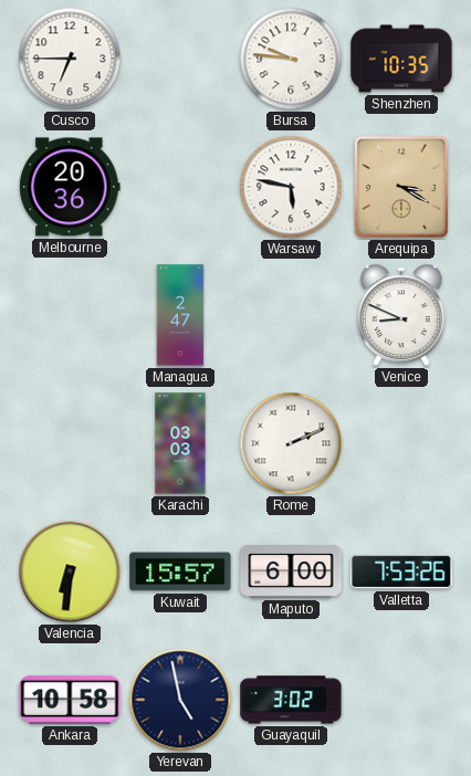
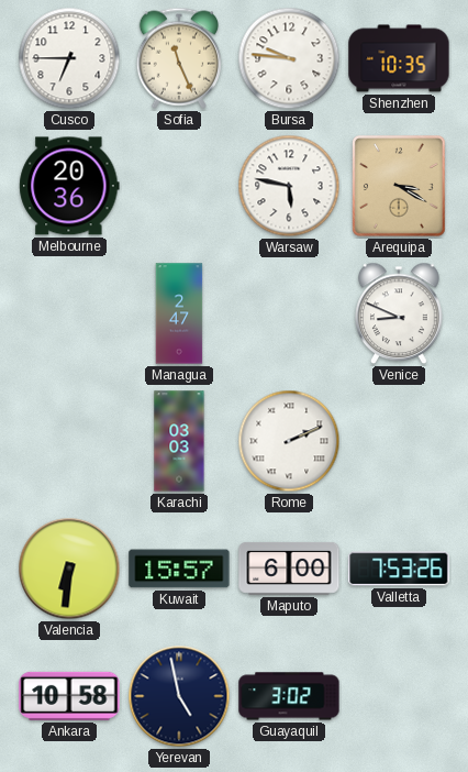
Sofia: none -> 11:26 (178, 58)
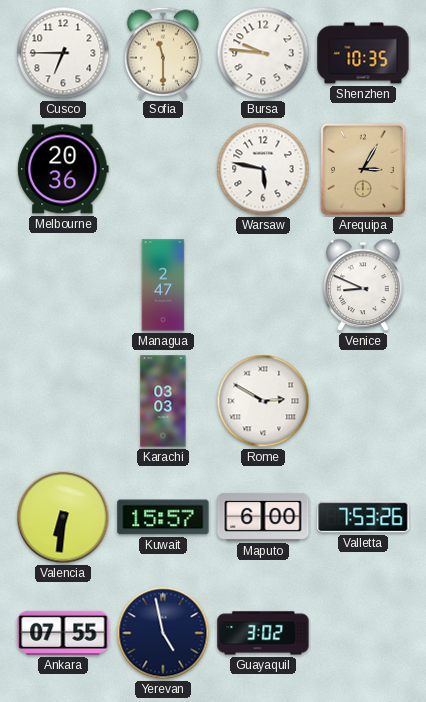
Sofia: 11:26 -> 11:30 (162, 53)
Arequipa: 3:20 -> 3:05 (363, 169)
Rome: 2:11 -> 2:50 (263, 401)
Ankara: 10:58 -> 07:55 (63, 633)
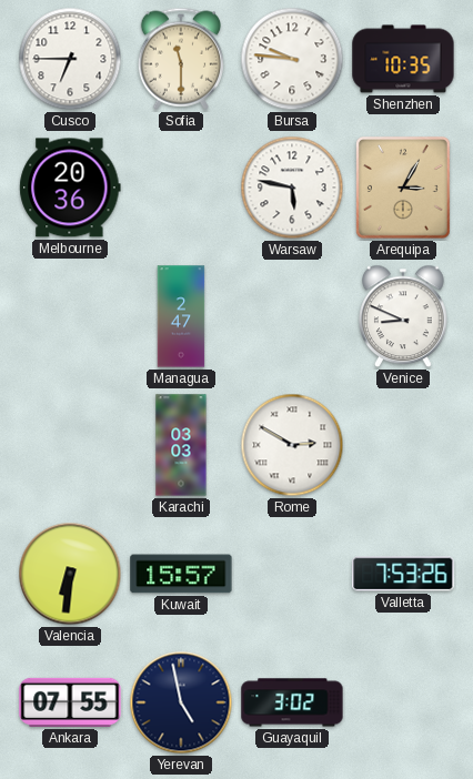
Maputo: 6:00 -> none (263, 517)
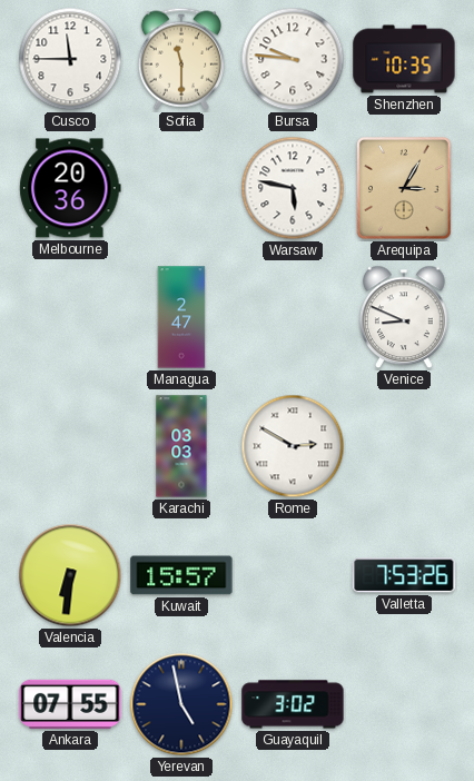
Cusco: 6:45 -> 11:45 (70, 59)
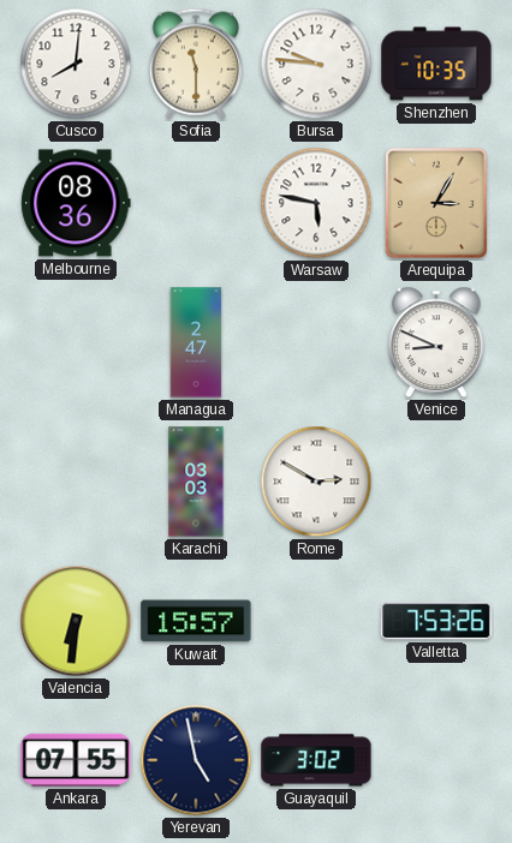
Cusco: 11:45 -> 8:01 (76, 64)
Melbourne: 20:36 -> 08:36 (76, 203)
